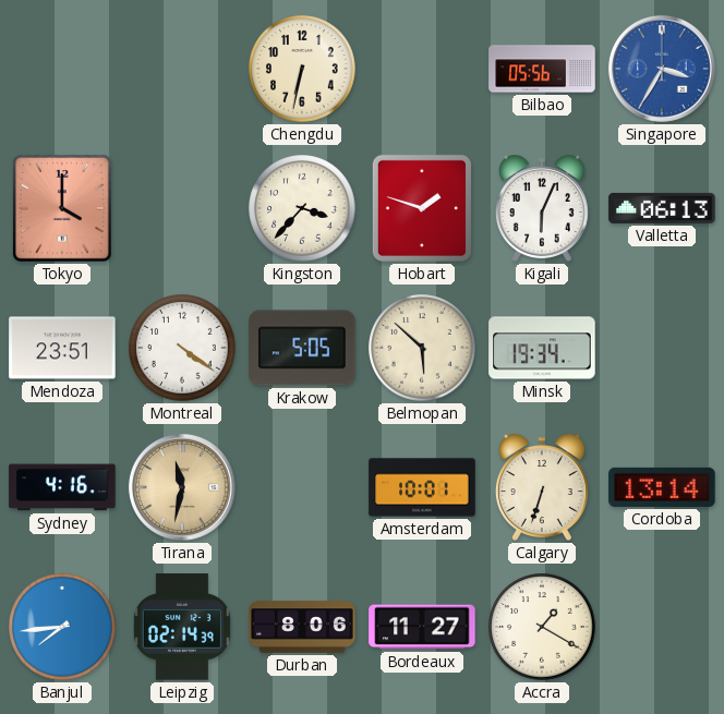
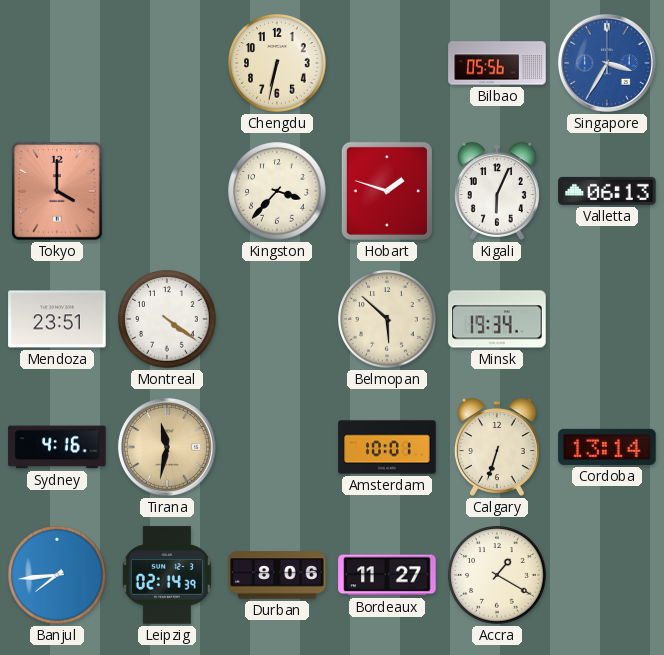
Krakow: 5:05 -> none (302, 348)
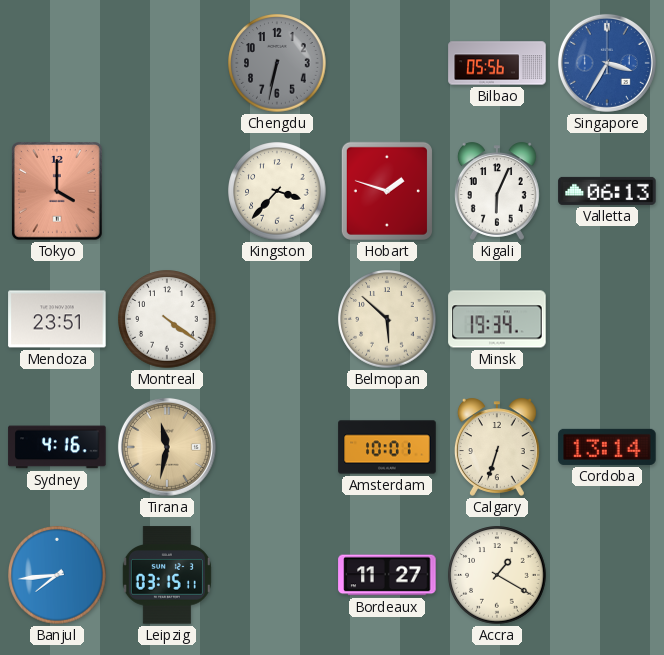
Chengdu dial: cream -> grey (277, 63)
Leipzig: 02:14 -> 03:15 (167, 575)
Durban: 8:06 -> none (277, 575)
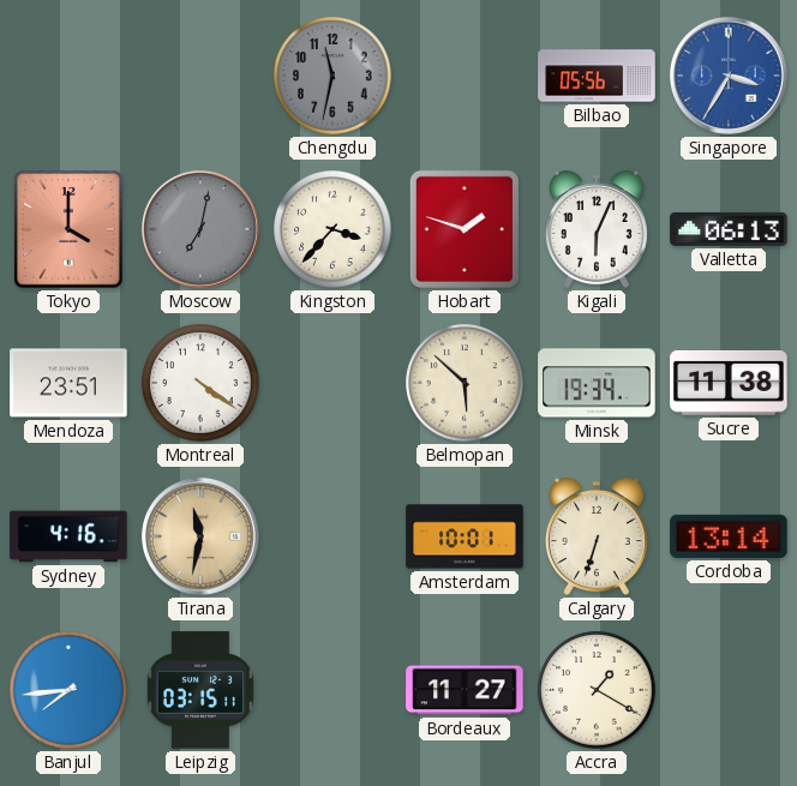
Chengdu: 6:32 -> 11:32 (332, 76)
Moscow: none -> 7:02 (200, 229)
Sucre: none -> 11:38 (729, 383)
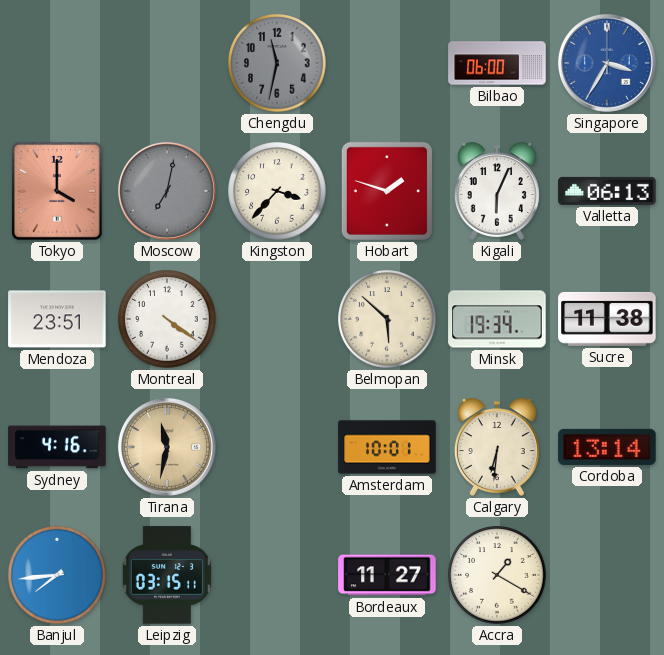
Bilbao: 05:56 -> 06:00 (497, 63)
Calgary: 6:33 -> 6:31 (497, 447)
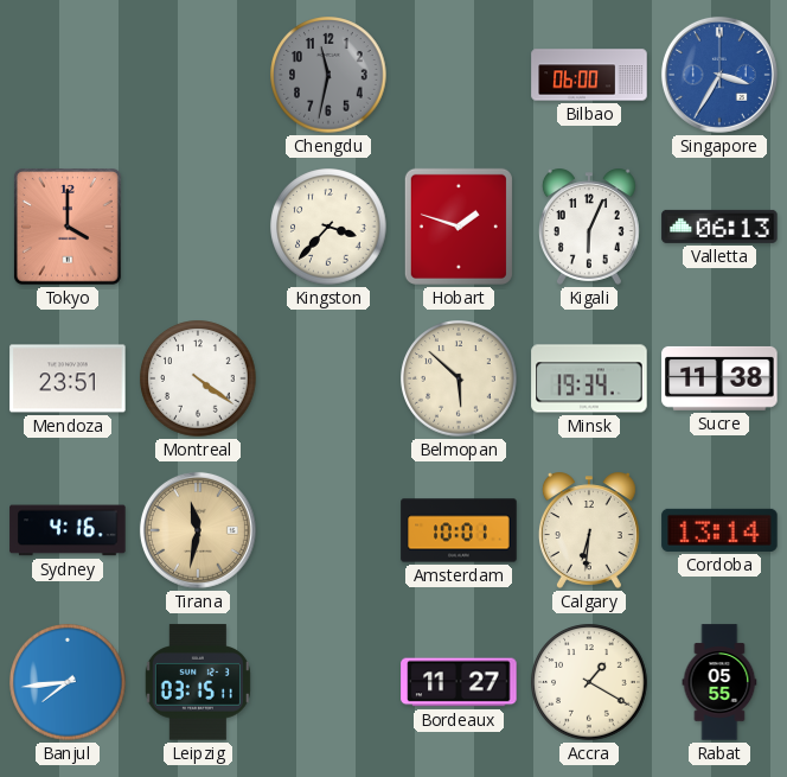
Moscow: 7:02 -> none (167, 191)
Rabat: none -> 05:55 (719, 682)
